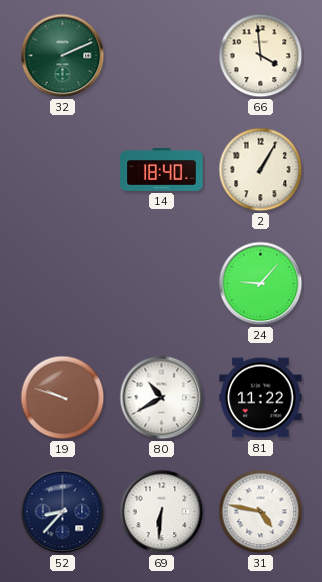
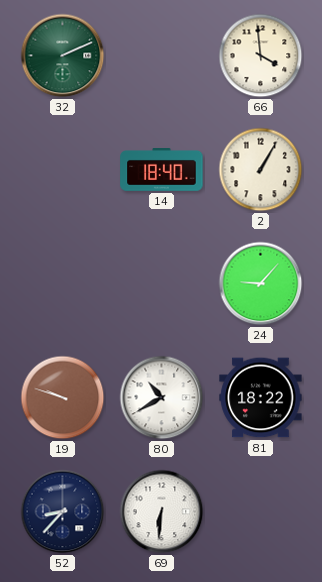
81: 11:22 -> 18:22 (261, 398)
31: 4:47 -> none (261, 512)
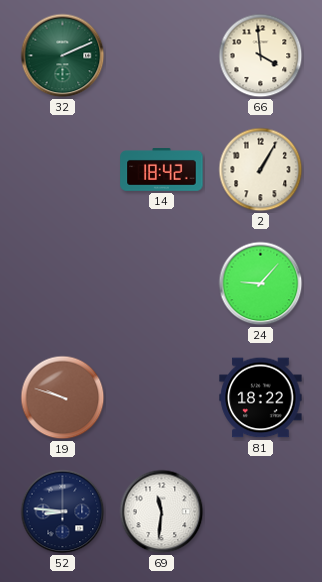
14: 18:40 -> 18:42 (162, 170)
80: 10:40 -> none (162, 398)
52: 8:37 -> 8:46 (63, 512)
69: 6:31 -> 11:31 (162, 512)
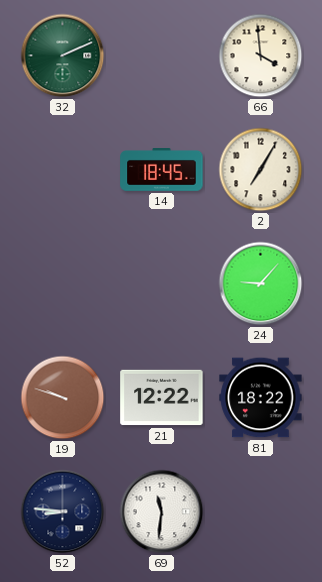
14: 18:42 -> 18:45 (162, 170)
2: 1:05 -> 7:05 (261, 170)
21: none -> 12:22 (162, 398)
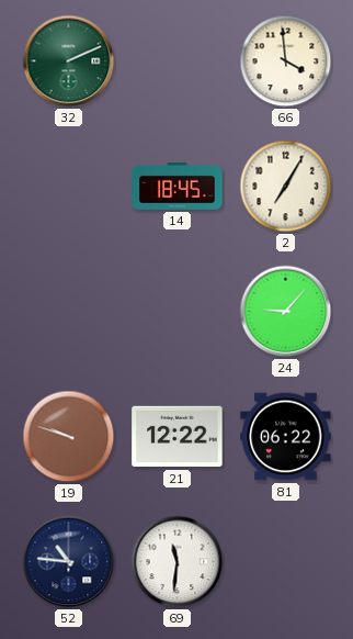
81: 18:22 -> 06:22 (286, 437)
52: 8:46 -> 10:46 (69, 562)
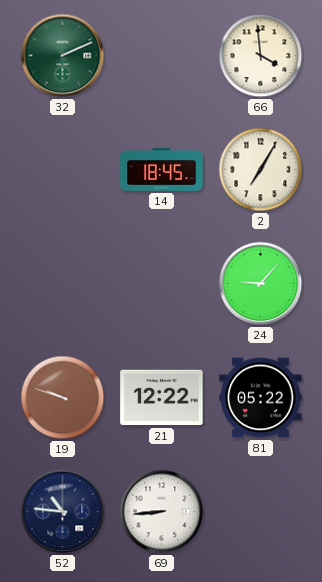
81: 06:22 -> 05:22 (261, 398)
69: 11:31 -> 8:44 (162, 512)
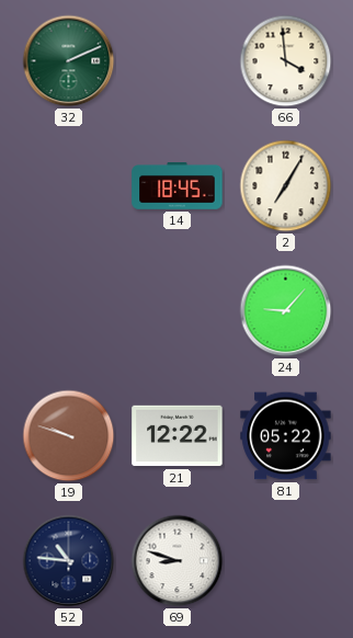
69: 8:44 -> 8:48 (178, 561)
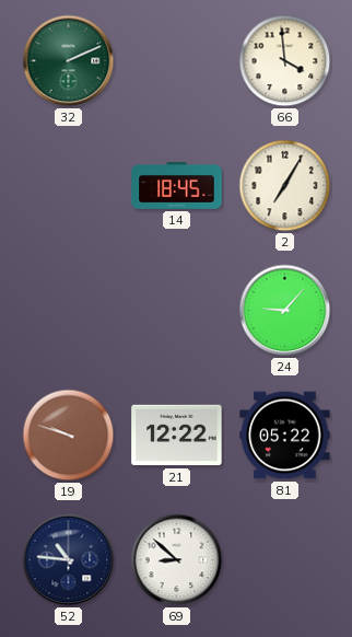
69: 8:48 -> 8:52 (177, 560)
